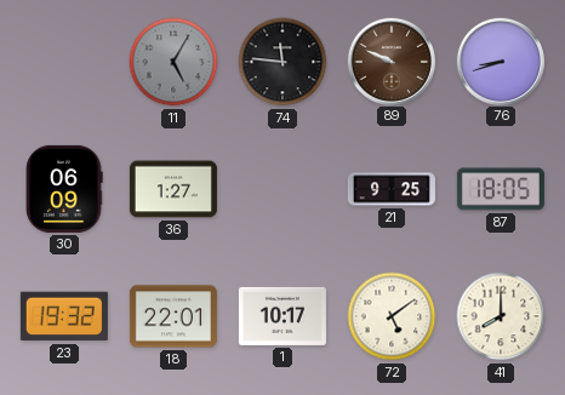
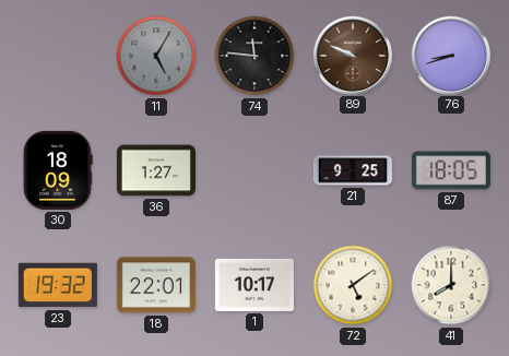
30: 06:09 -> 18:09 (58, 170)
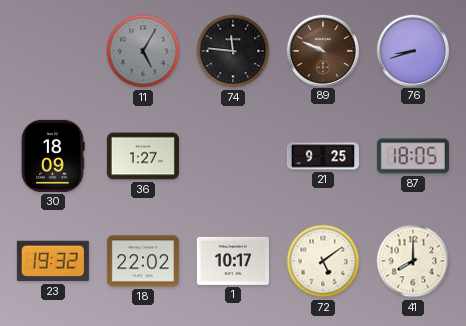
18: 22:01 -> 22:02 (143, 261)
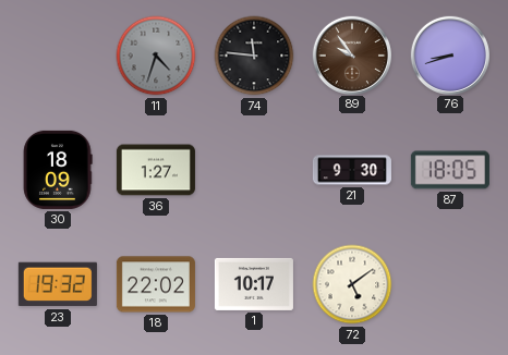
11: 5:05 -> 4:33 (156, 56)
89: 9:49 -> 9:54 (351, 54)
21: 9:25 -> 9:30 (352, 170)
41: 8:00 -> none (413, 261)
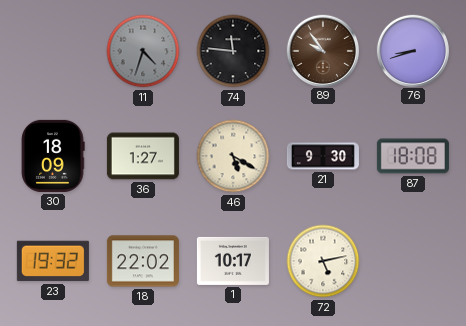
46: none -> 5:20 (233, 156)
87: 18:05 -> 18:08 (413, 156)
72: 5:09 -> 5:13 (323, 261)
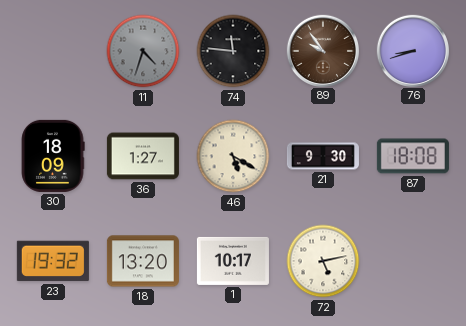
18: 22:02 -> 13:20 (143, 261)
